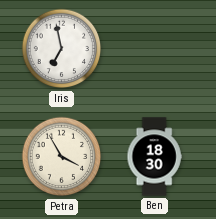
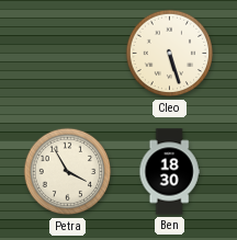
Iris: 6:58 -> none (62, 49)
Cleo: none -> 5:27 (170, 54)
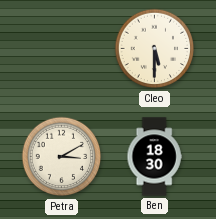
Cleo: 5:27 -> 5:30 (155, 49)
Petra: 3:55 -> 3:10 (62, 157)
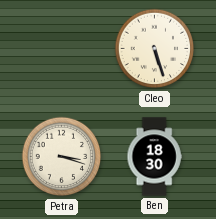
Cleo: 5:30 -> 5:27 (155, 49)
Petra: 3:10 -> 3:18 (62, 157)
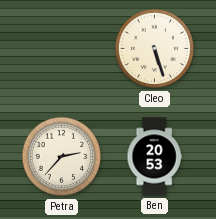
Petra: 3:18 -> 2:37 (62, 157)
Ben: 18:30 -> 20:53 (154, 157)
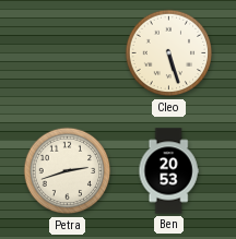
Petra: 2:37 -> 2:42 (68, 171)
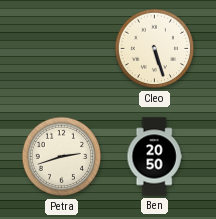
Ben: 20:53 -> 20:50 (154, 157)
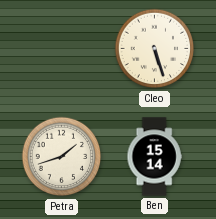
Petra: 2:42 -> 1:42 (62, 157)
Ben: 20:50 -> 15:14 (154, 157)
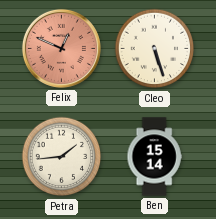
Felix: none -> 12:49 (61, 48)
Petra: 1:42 -> 1:44 (62, 157)
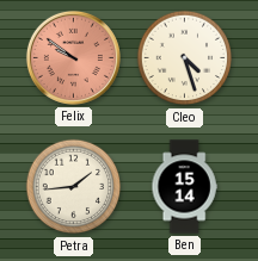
Felix: 12:49 -> 9:51 (73, 57)
Cleo: 5:27 -> 4:27 (185, 58)
